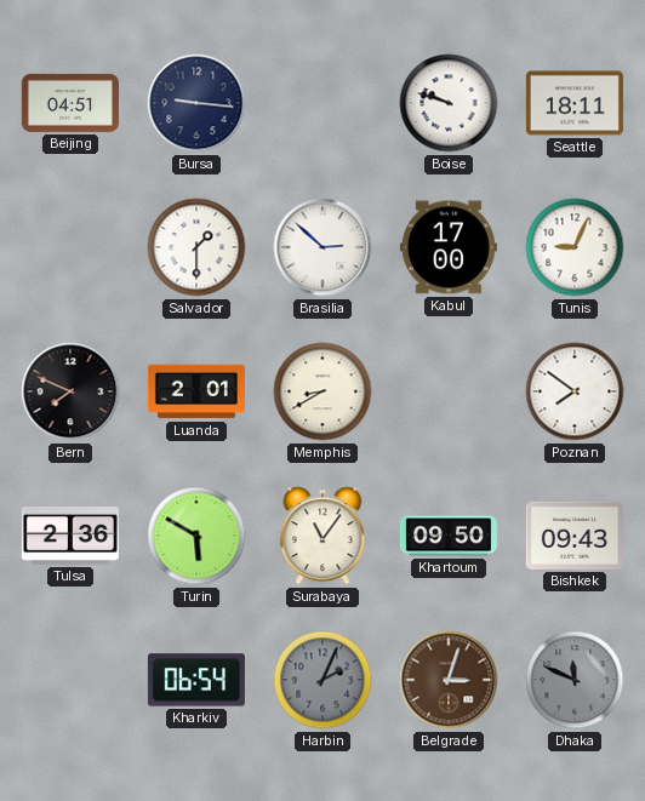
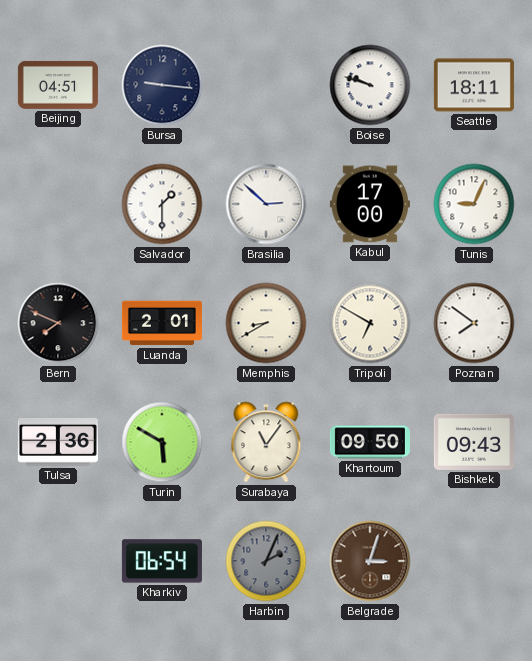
Tripoli: none -> 6:50 (370, 323)
Dhaka: 11:49 -> none (575, 680)
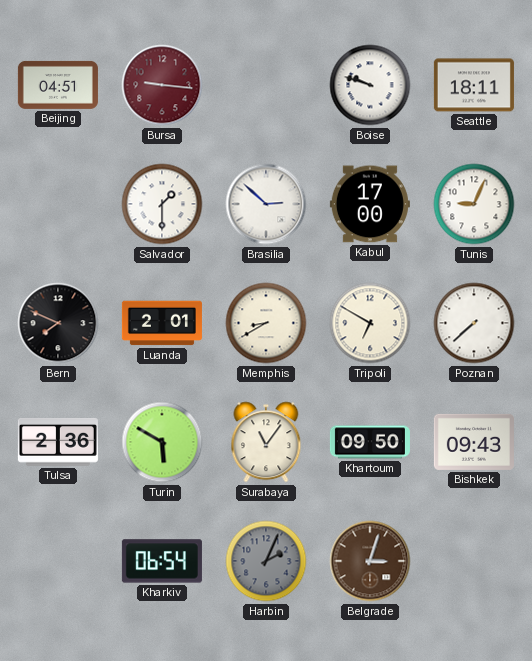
Bursa dial: navy -> burgundy (162, 85)
Poznan: 7:51 -> 7:38 (474, 323)
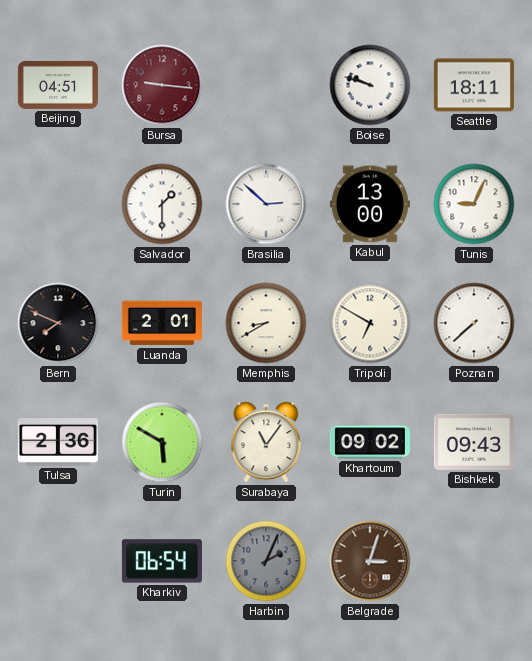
Kabul: 17:00 -> 13:00 (370, 204)
Khartoum: 09:50 -> 09:02 (370, 442)
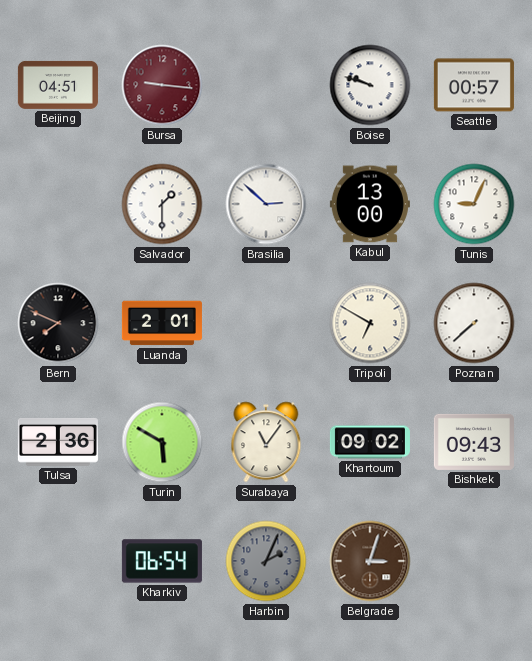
Seattle: 18:11 -> 00:57 (474, 85)
Memphis: 8:40 -> none (266, 323)
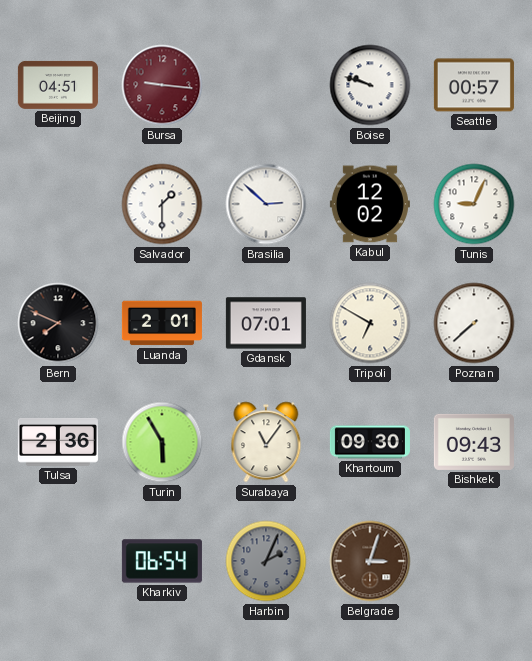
Kabul: 13:00 -> 12:02 (370, 204)
Gdansk: none -> 07:01 (266, 323)
Turin: 5:50 -> 5:55 (162, 442)
Khartoum: 09:02 -> 09:30 (370, 442)
